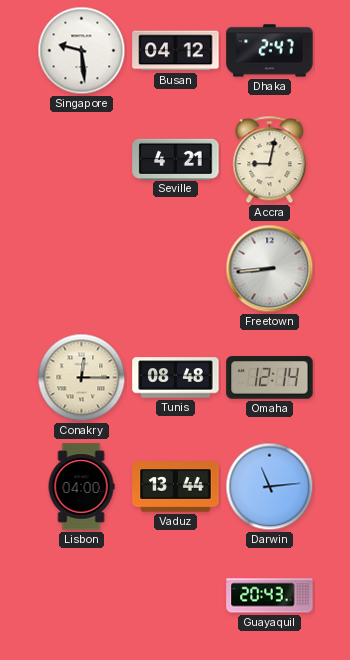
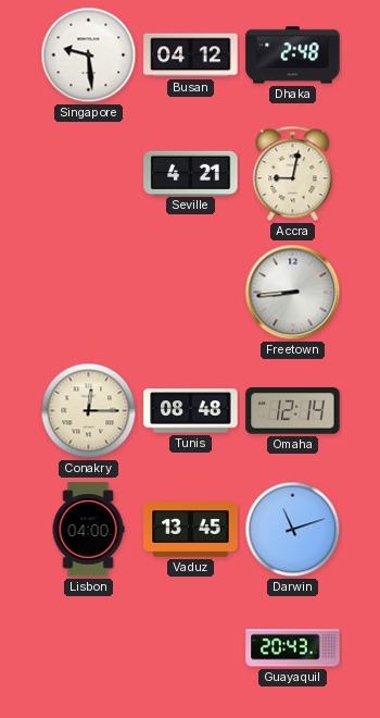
Dhaka: 2:47 -> 2:48 (293, 55)
Vaduz: 13:44 -> 13:45 (191, 530)
Darwin: 11:14 -> 11:12 (293, 530)
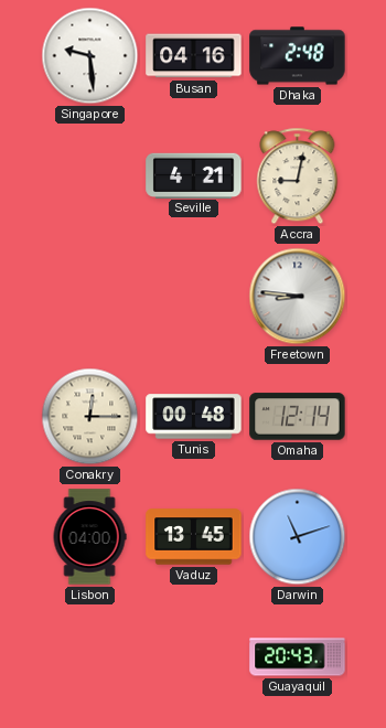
Busan: 04:12 -> 04:16 (194, 56)
Freetown: 8:44 -> 8:46 (298, 297)
Tunis: 08:48 -> 00:48 (194, 417)
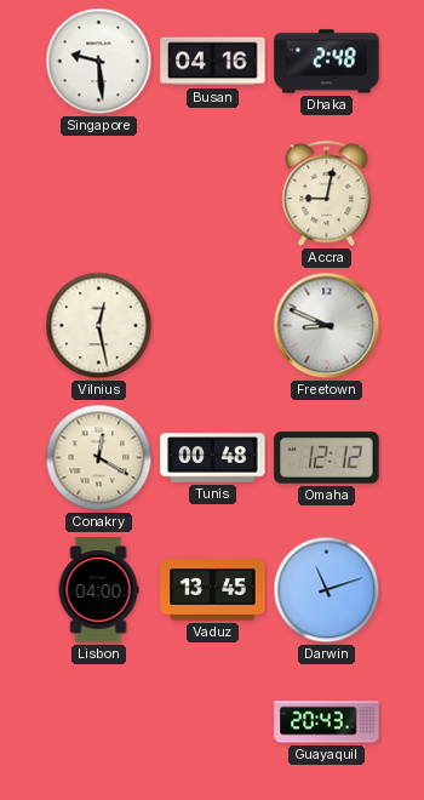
Seville: 4:21 -> none (194, 175)
Vilnius: none -> 12:28 (99, 326)
Freetown: 8:46 -> 8:49 (327, 326)
Conakry: 12:15 -> 12:20 (99, 458)
Omaha: 12:14 -> 12:12 (327, 458)
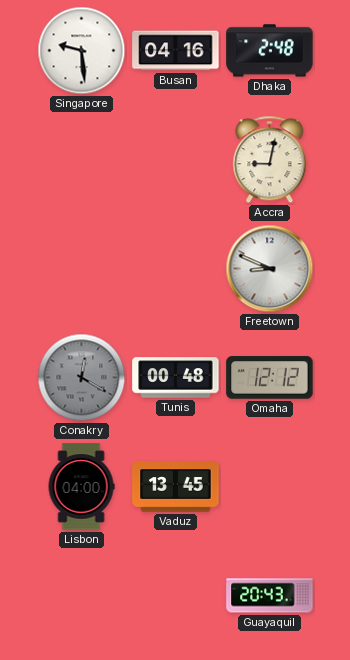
Vilnius: 12:28 -> none (99, 326)
Conakry dial: cream -> grey (82, 378)
Darwin: 11:12 -> none (327, 590)
